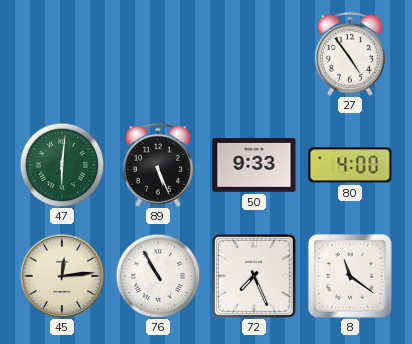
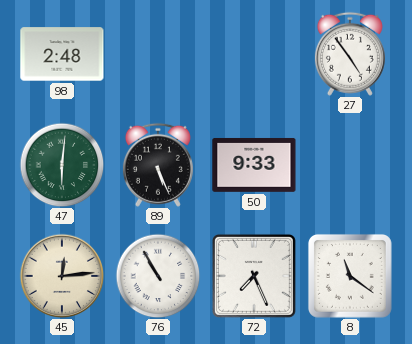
98: none -> 2:48 (62, 54)
80: 4:00 -> none (350, 165)
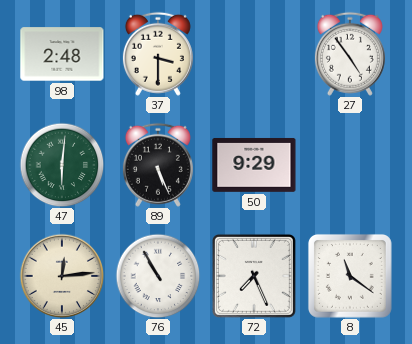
37: none -> 3:30 (158, 54)
50: 9:33 -> 9:29 (254, 165)
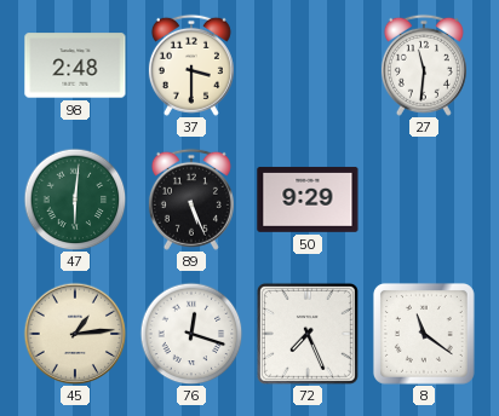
27: 4:54 -> 11:31 (424, 65)
45: 12:14 -> 1:14 (75, 334)
76: 10:55 -> 12:18 (191, 334)
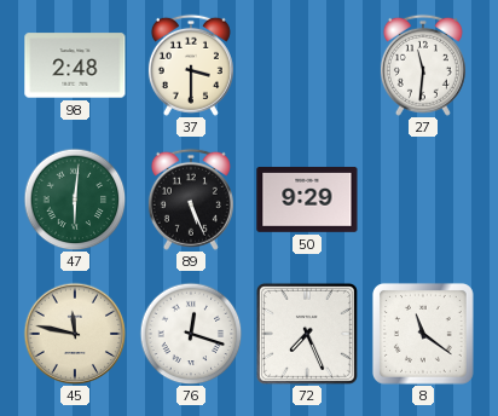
45: 1:14 -> 11:47 (75, 334)
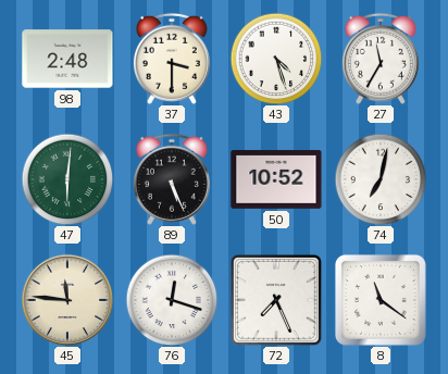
43: none -> 4:27 (276, 59)
27: 11:31 -> 11:35 (381, 59)
50: 9:29 -> 10:52 (276, 179)
74: none -> 7:02 (381, 179)
45: 11:47 -> 11:46 (67, 300)
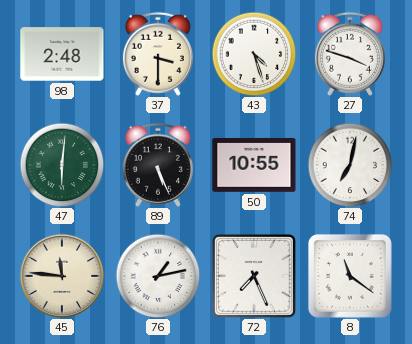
27: 11:35 -> 3:48 (350, 54)
50: 10:52 -> 10:55 (254, 165)
76: 12:18 -> 1:13 (158, 276)
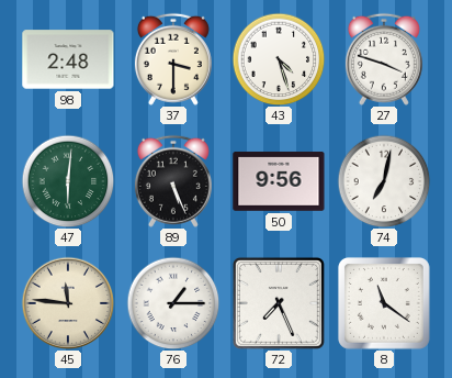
50: 10:55 -> 9:56 (279, 181)
76: 1:13 -> 1:15 (173, 303)
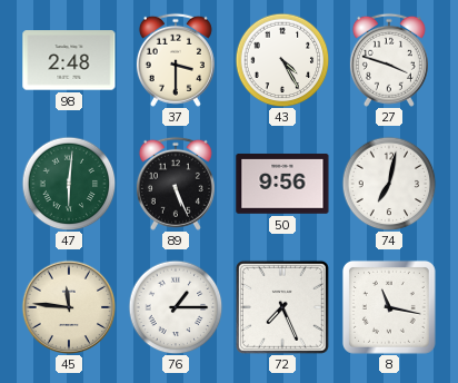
43: 4:27 -> 4:25 (282, 60)
8: 11:21 -> 11:17 (389, 307)
